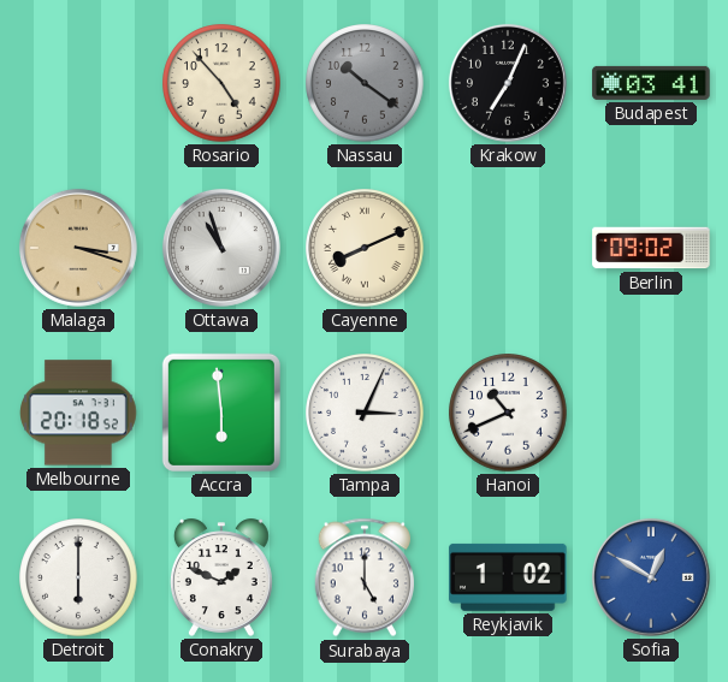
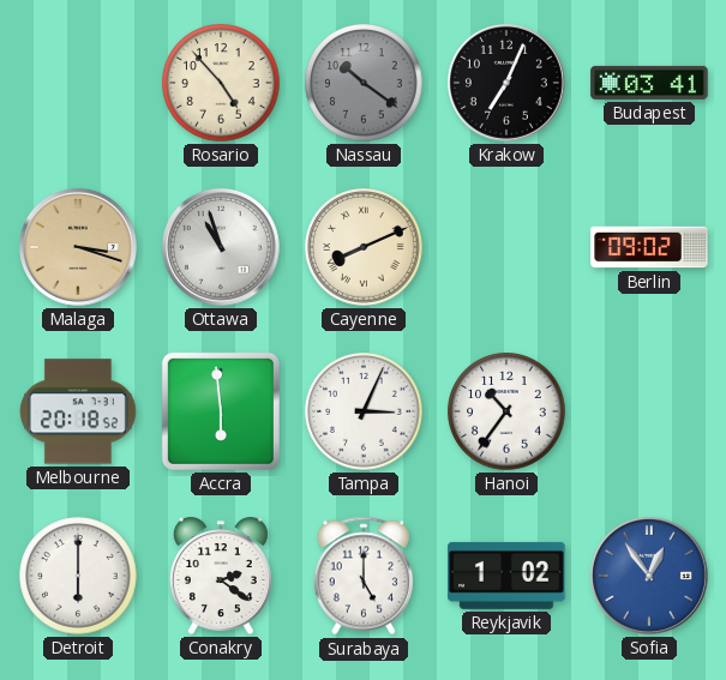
Hanoi: 10:41 -> 10:36 (506, 411)
Conakry: 1:49 -> 2:21 (221, 576)
Sofia: 12:50 -> 12:54 (649, 576)
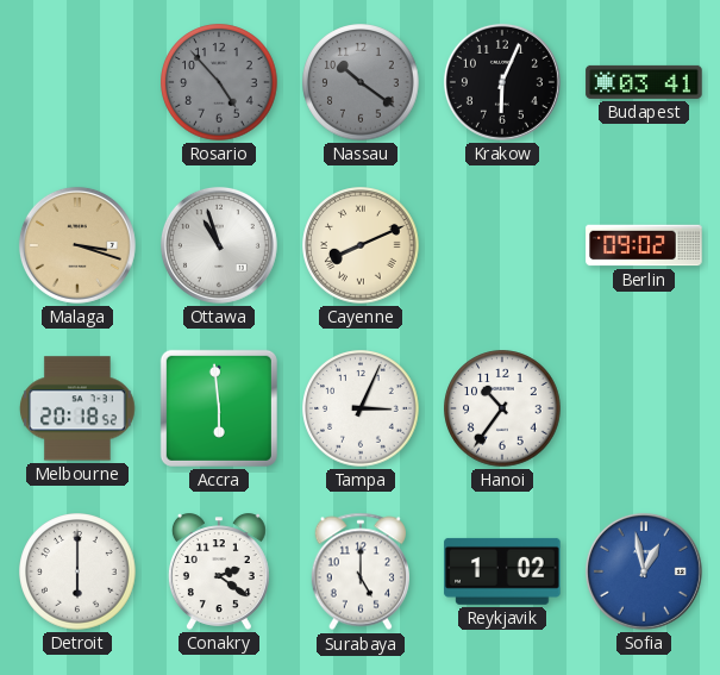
Rosario dial: cream -> grey (219, 82)
Krakow: 7:04 -> 6:04 (502, 82)
Sofia: 12:54 -> 12:58 (644, 571)
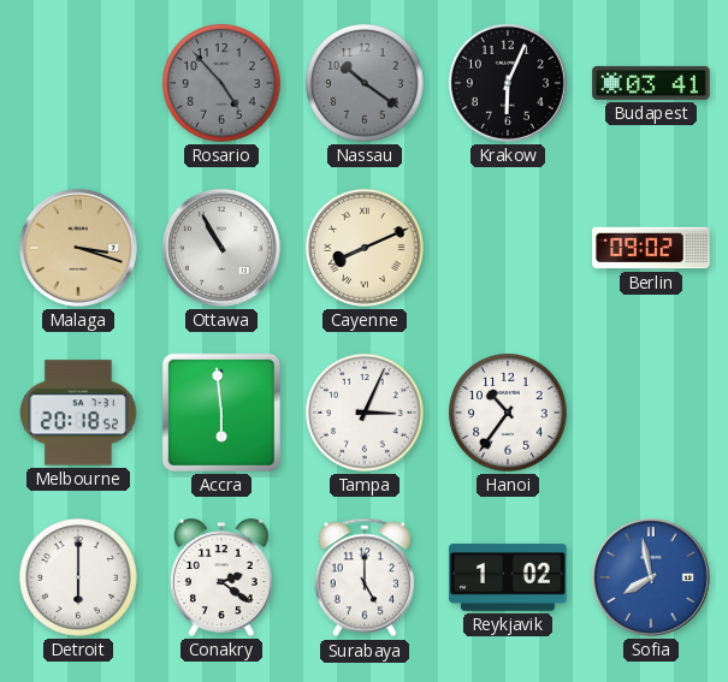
Ottawa: 10:57 -> 10:55 (221, 248)
Sofia: 12:58 -> 7:58 (651, 577)
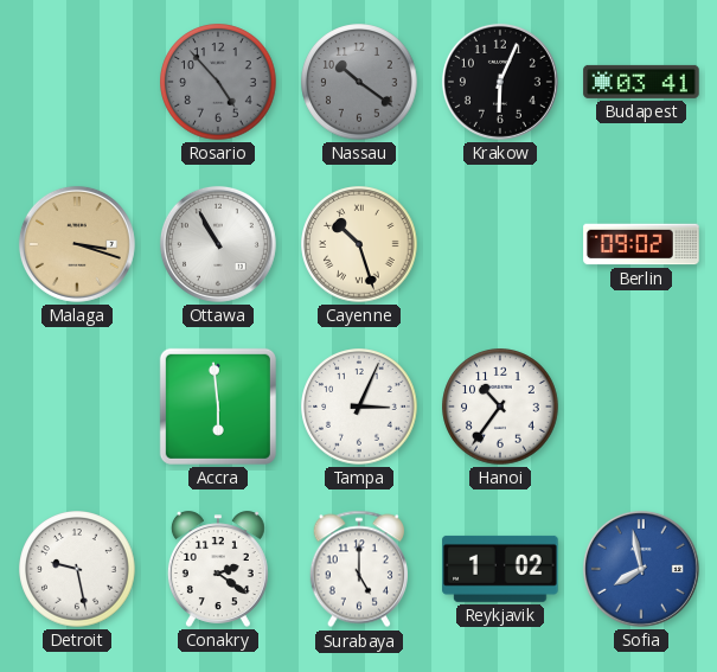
Cayenne: 8:11 -> 10:27 (359, 244)
Melbourne: 20:18 -> none (79, 413)
Detroit: 6:00 -> 9:28 (77, 569)
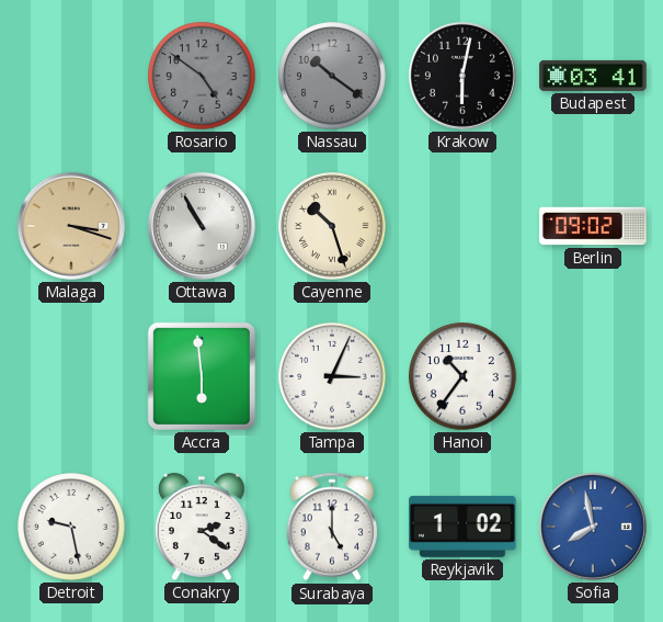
Rosario: 4:53 -> 4:51 (202, 76)
Krakow: 6:04 -> 6:02 (462, 76)
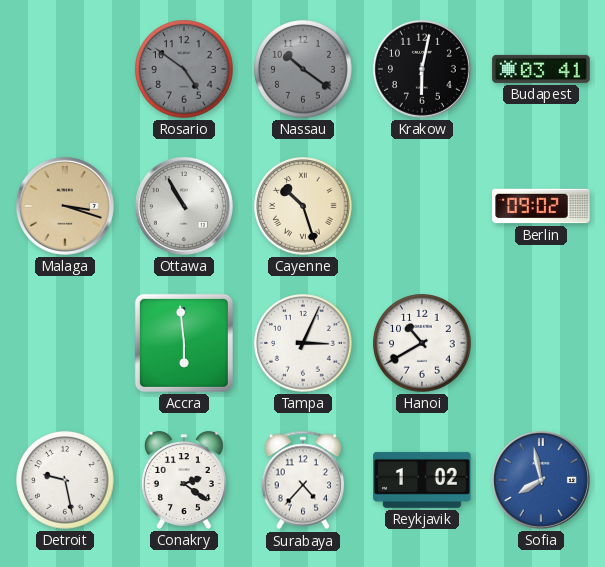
Hanoi: 10:36 -> 10:40 (422, 343)
Surabaya: 5:00 -> 4:37 (302, 480)
